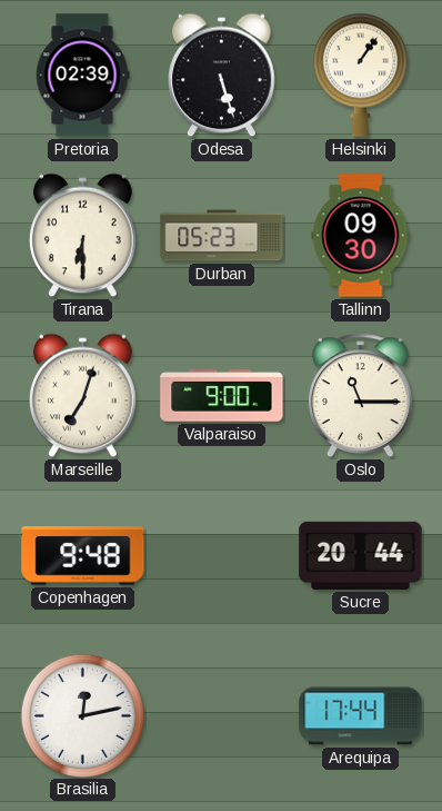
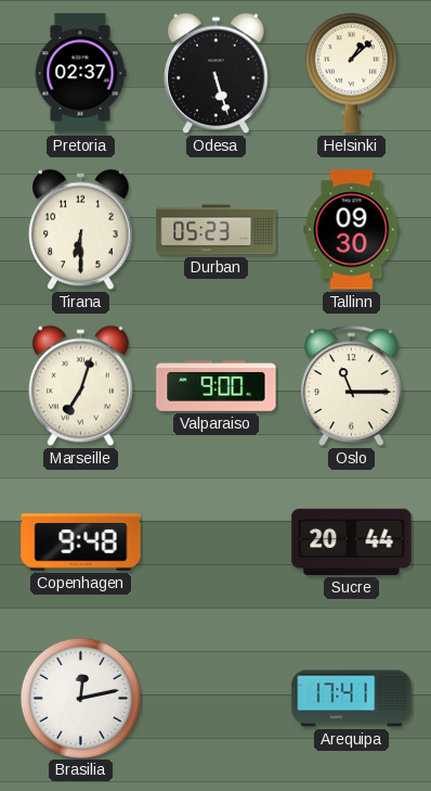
Pretoria: 02:39 -> 02:37 (80, 74)
Helsinki: 1:06 -> 1:08 (351, 73)
Arequipa: 17:44 -> 17:41 (352, 699)
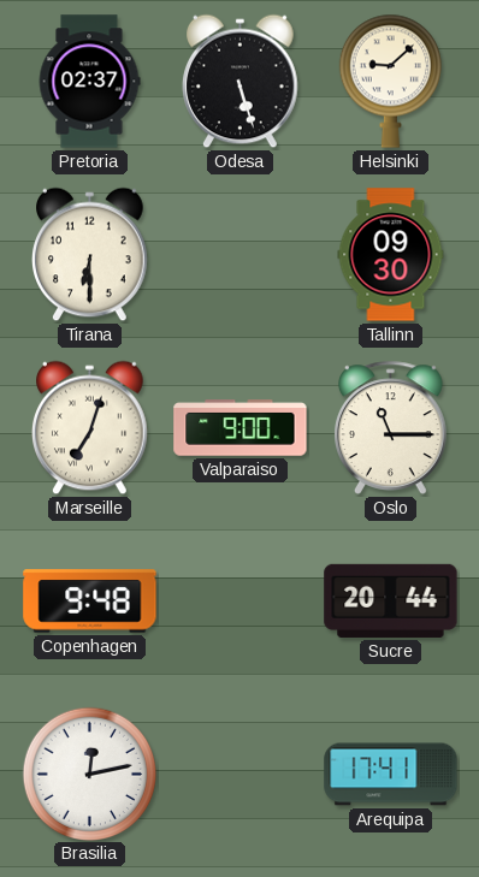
Helsinki: 1:08 -> 9:08 (390, 81)
Durban: 05:23 -> none (217, 230)
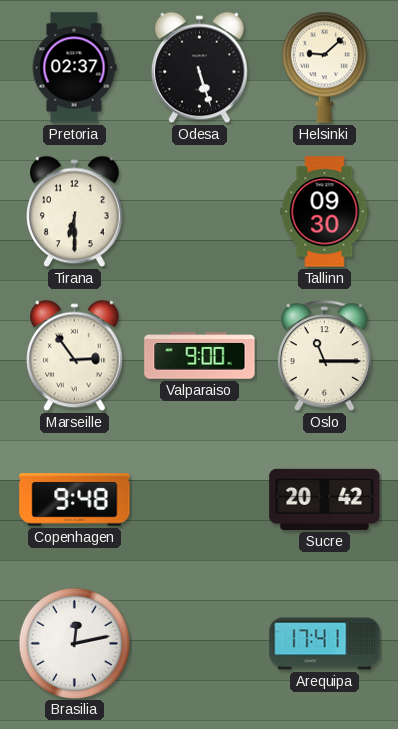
Marseille: 7:03 -> 2:54 (75, 356)
Sucre: 20:44 -> 20:42 (325, 499)
